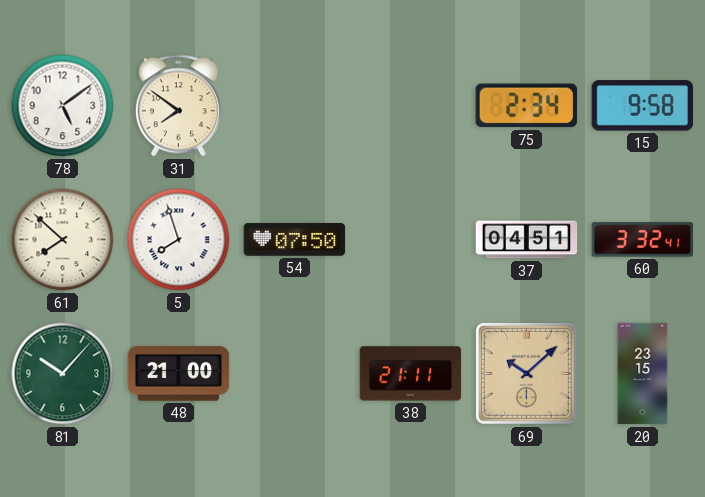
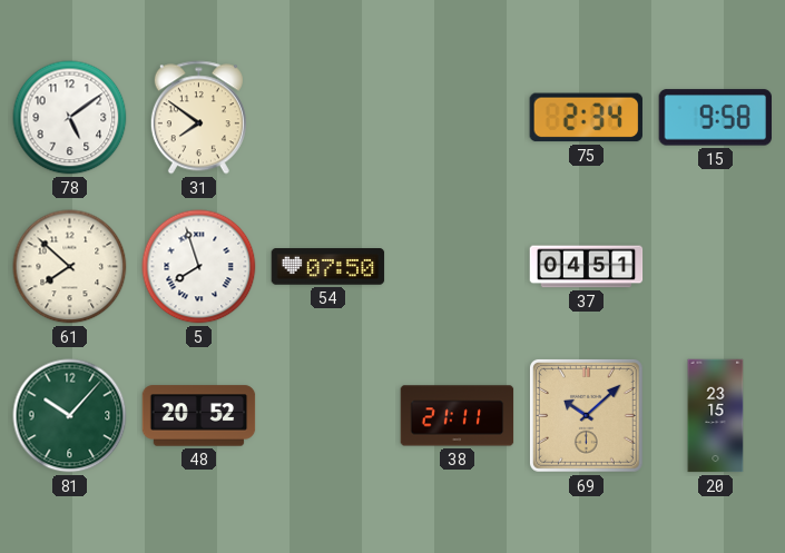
60: 3:32 -> none (643, 240)
48: 21:00 -> 20:52 (199, 416)
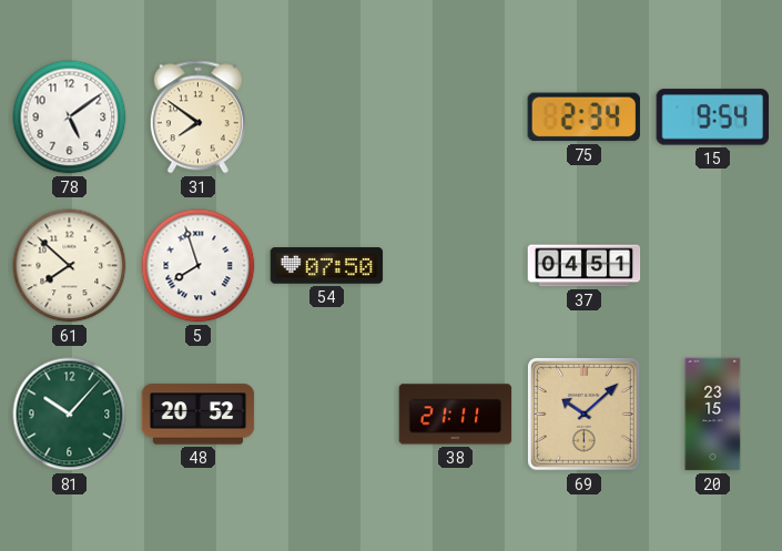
15: 9:58 -> 9:54 (712, 118)
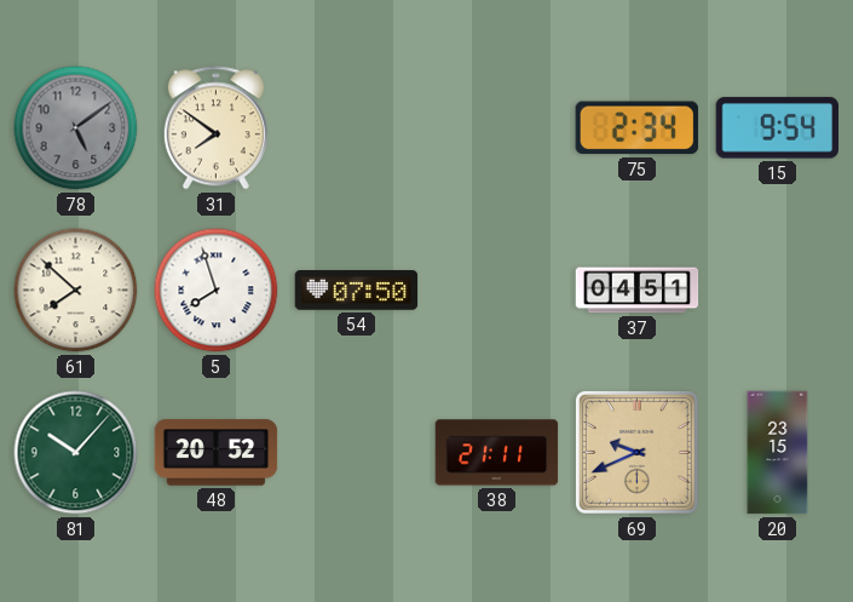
78 dial: white -> grey (76, 128)
69: 10:08 -> 9:41 (636, 452)
